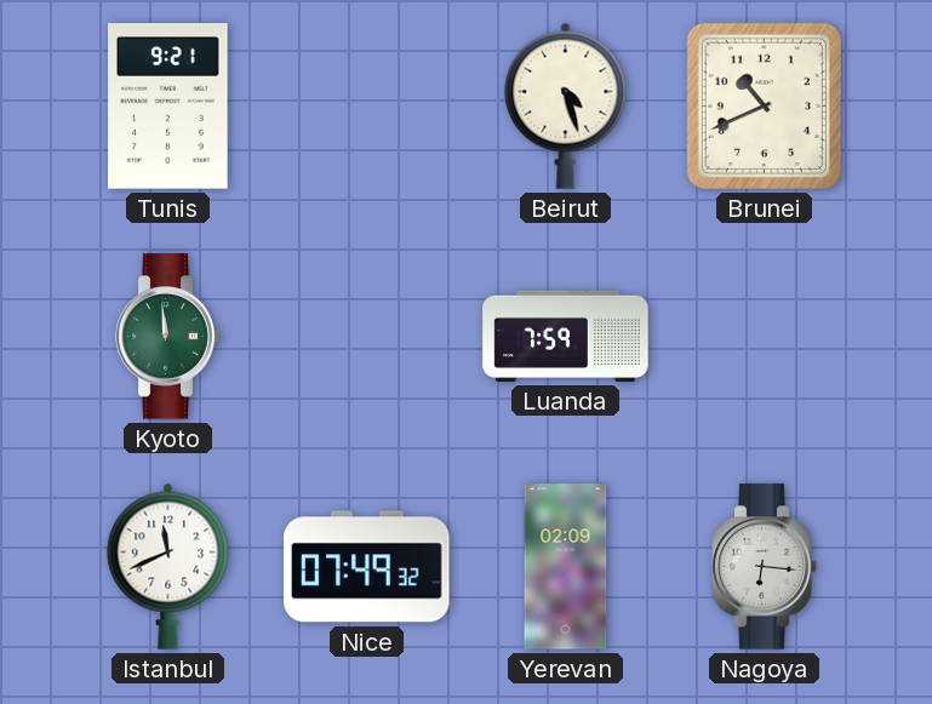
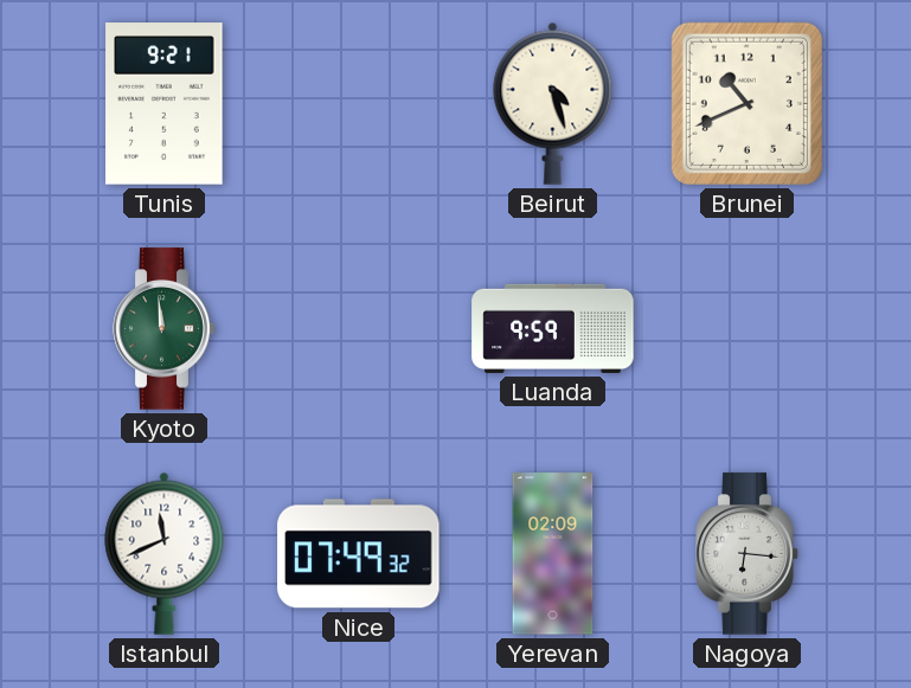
Luanda: 7:59 -> 9:59 (553, 328)
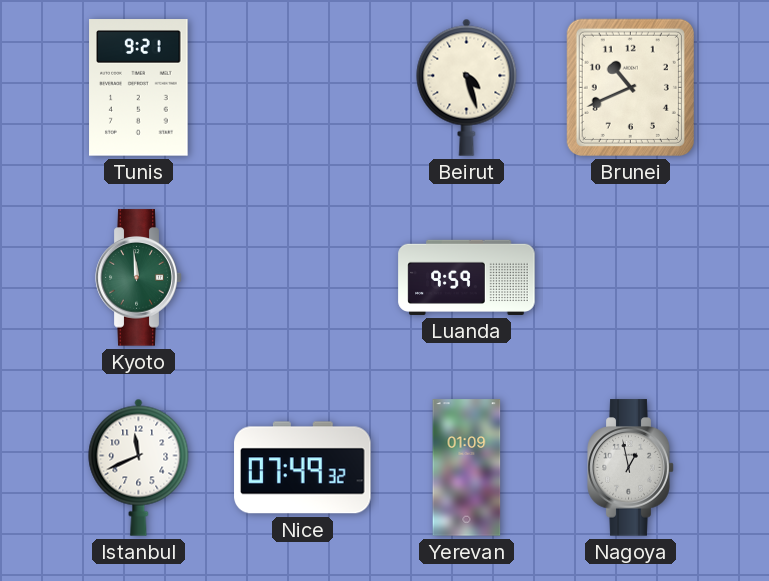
Yerevan: 02:09 -> 01:09 (467, 468)
Nagoya: 6:16 -> 12:58 (631, 468)
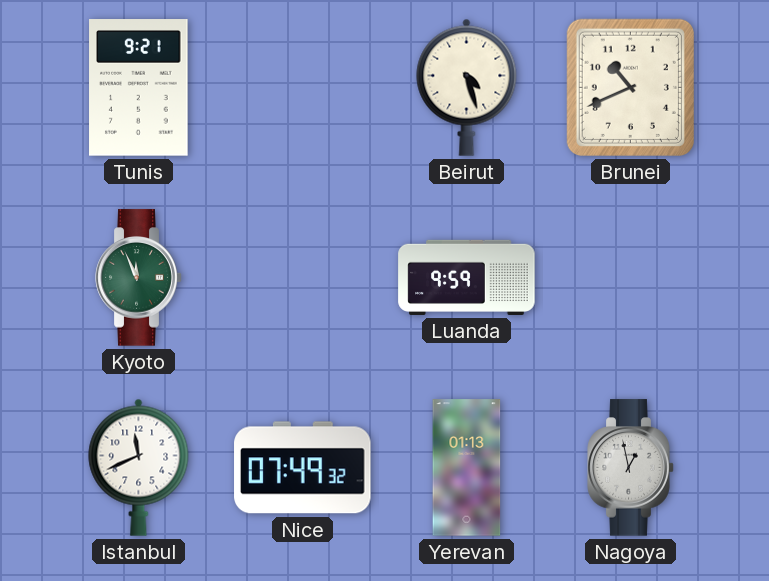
Kyoto: 11:59 -> 11:56 (139, 278)
Yerevan: 01:09 -> 01:13 (467, 468)
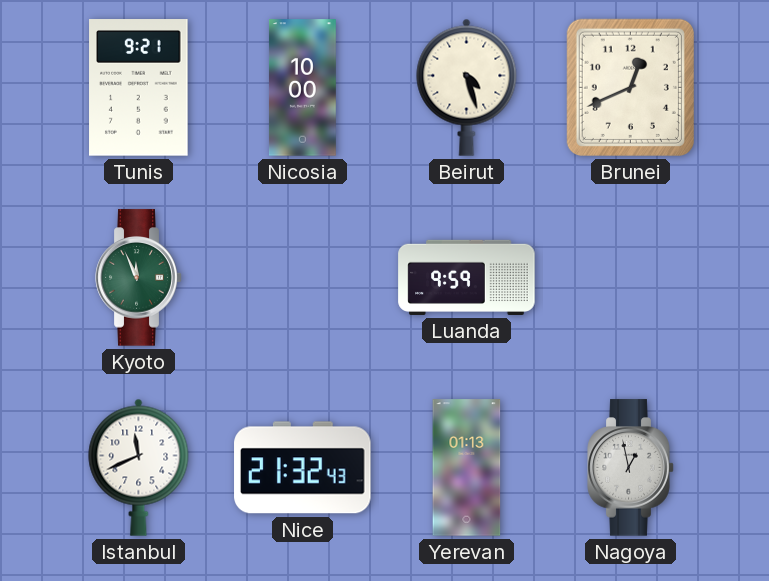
Nicosia: none -> 10:00 (302, 88)
Brunei: 10:41 -> 12:41 (630, 87)
Nice: 07:49 -> 21:32 (303, 468)
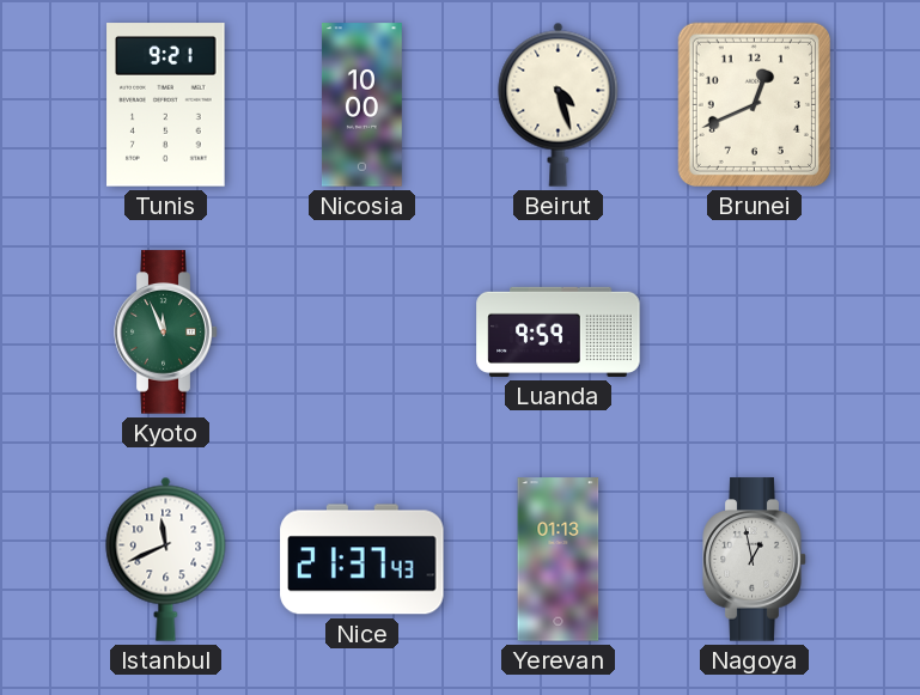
Nice: 21:32 -> 21:37 (362, 560)
